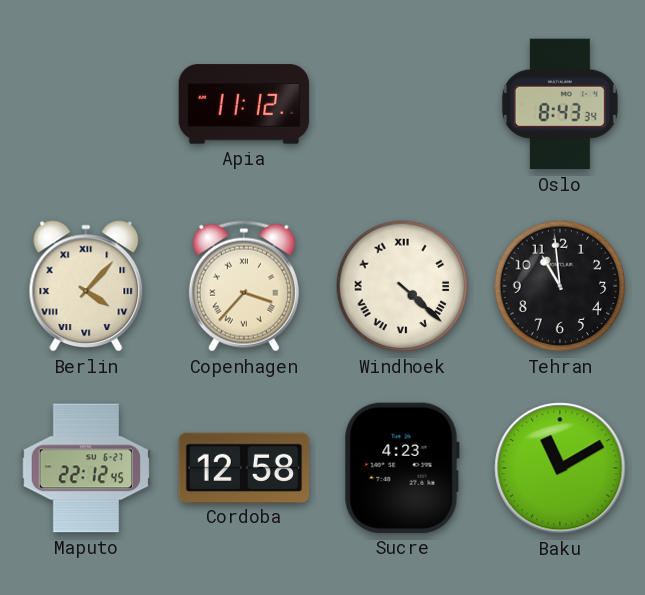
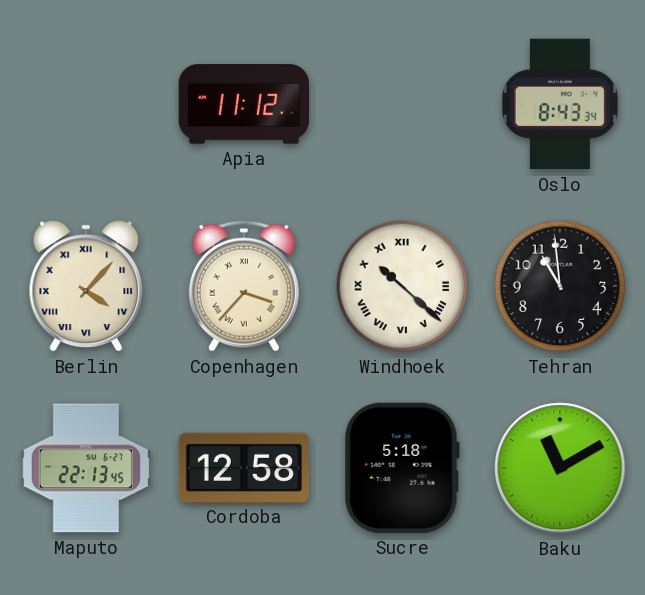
Windhoek: 4:22 -> 10:22 (402, 286)
Maputo: 22:12 -> 22:13 (86, 468)
Sucre: 4:23 -> 5:18 (402, 468)
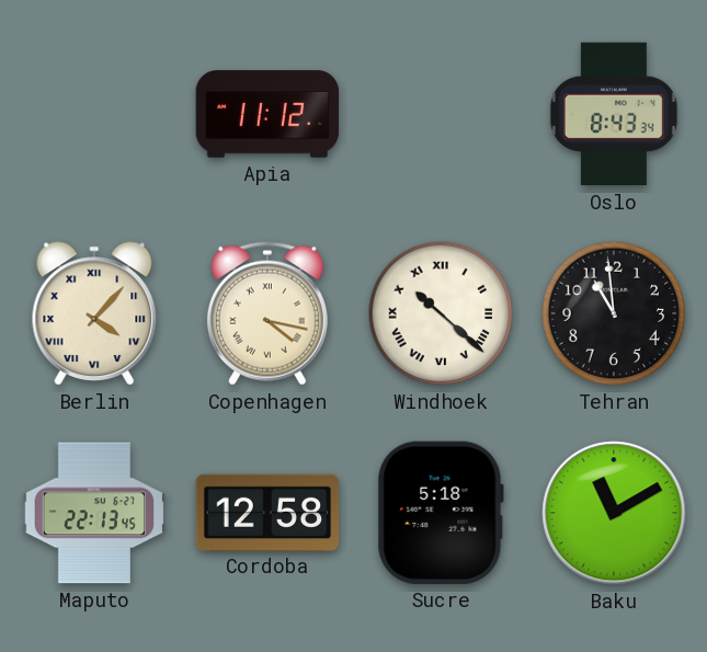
Copenhagen: 3:37 -> 4:17 (267, 313)
